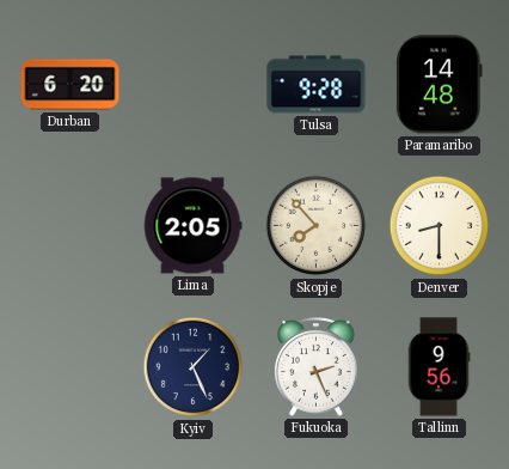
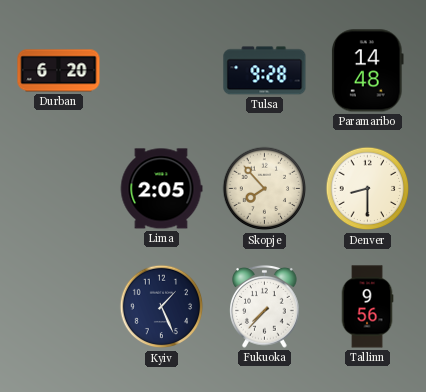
Fukuoka: 2:26 -> 7:37 (265, 307)
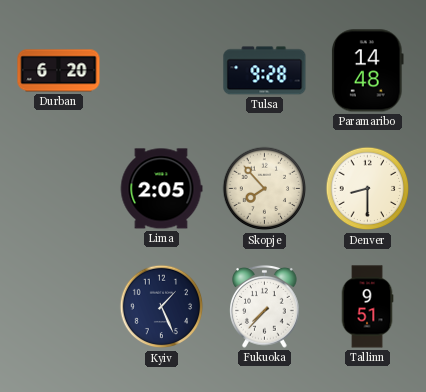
Tallinn: 9:56 -> 9:51 (367, 307)
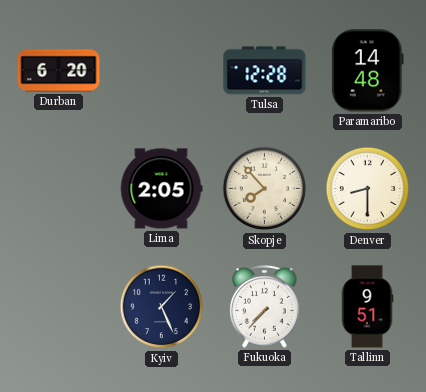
Tulsa: 9:28 -> 12:28 (265, 71)
